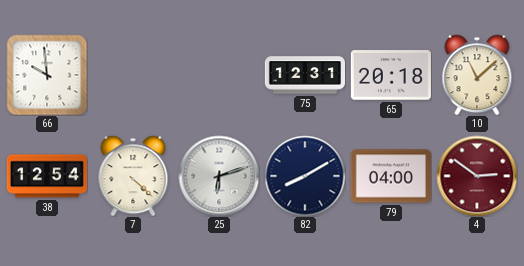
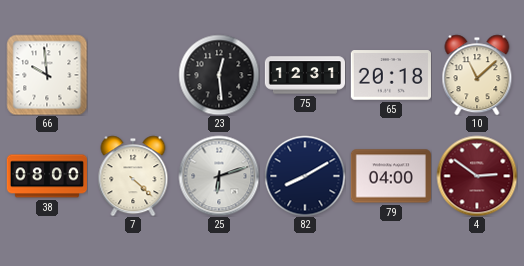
23: none -> 12:29 (219, 75)
38: 12:54 -> 08:00 (47, 176)
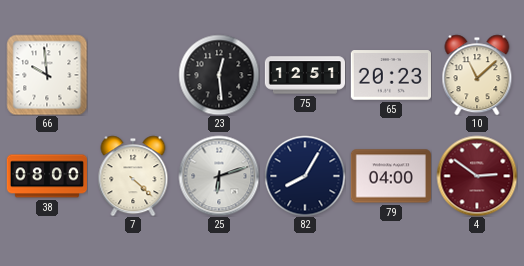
75: 12:31 -> 12:51 (304, 75)
65: 20:18 -> 20:23 (391, 75)
82: 8:10 -> 8:05 (305, 176)
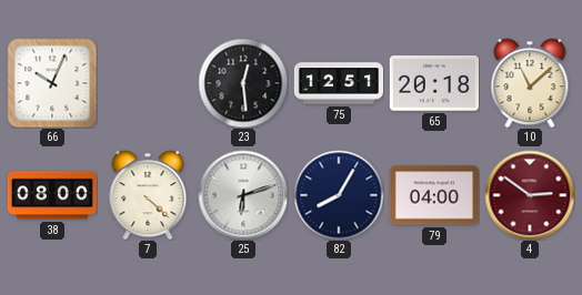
66: 9:59 -> 10:04 (52, 83)
65: 20:23 -> 20:18 (434, 83)
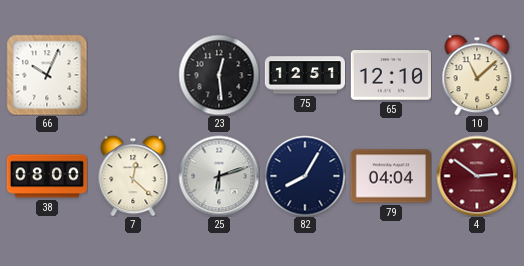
65: 20:18 -> 12:10 (391, 75)
7: 4:22 -> 12:22 (133, 176)
79: 04:00 -> 04:04 (391, 176)
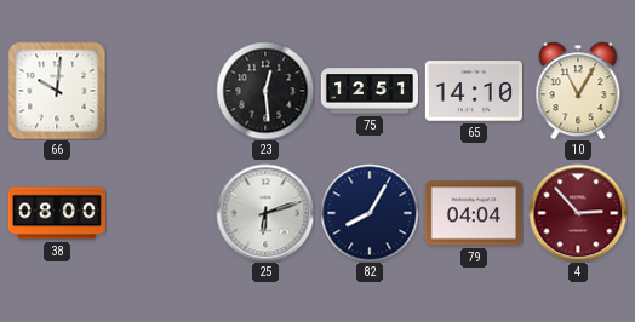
66: 10:04 -> 10:01 (57, 91)
65: 12:10 -> 14:10 (474, 91)
10: 11:08 -> 11:05 (578, 91)
7: 12:22 -> none (133, 176)
4: 2:51 -> 2:53 (578, 213)
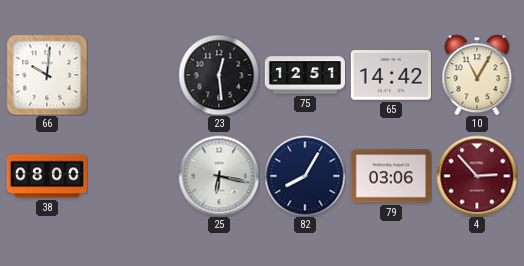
65: 14:10 -> 14:42 (391, 75)
25: 6:12 -> 6:17 (219, 176)
79: 04:04 -> 03:06 (391, 176)
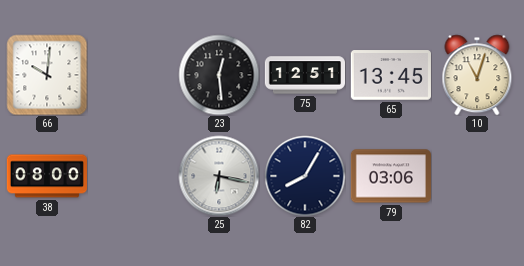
65: 14:42 -> 13:45 (391, 75)
10: 11:05 -> 11:03 (477, 75)
4: 2:53 -> none (477, 176)
